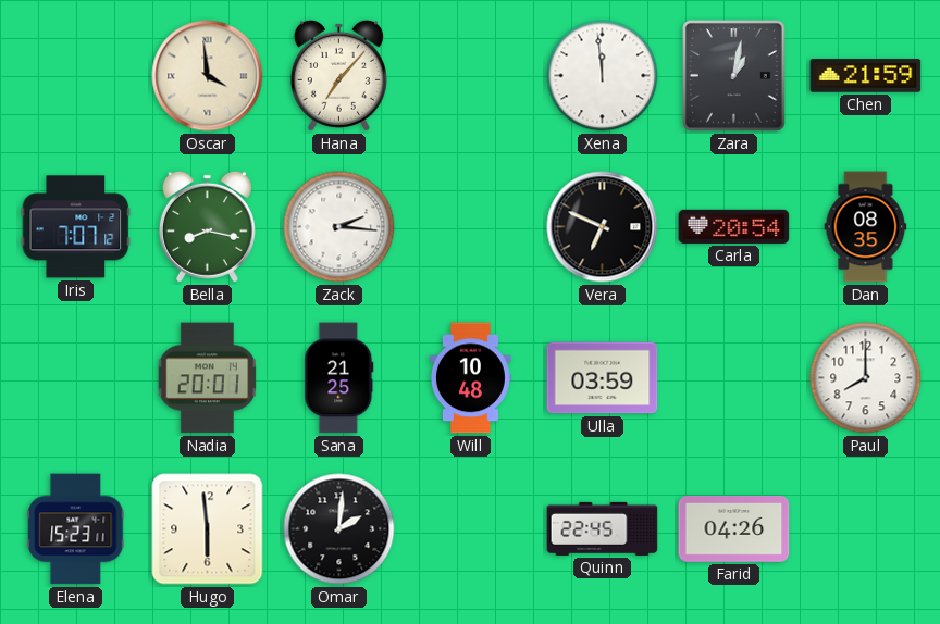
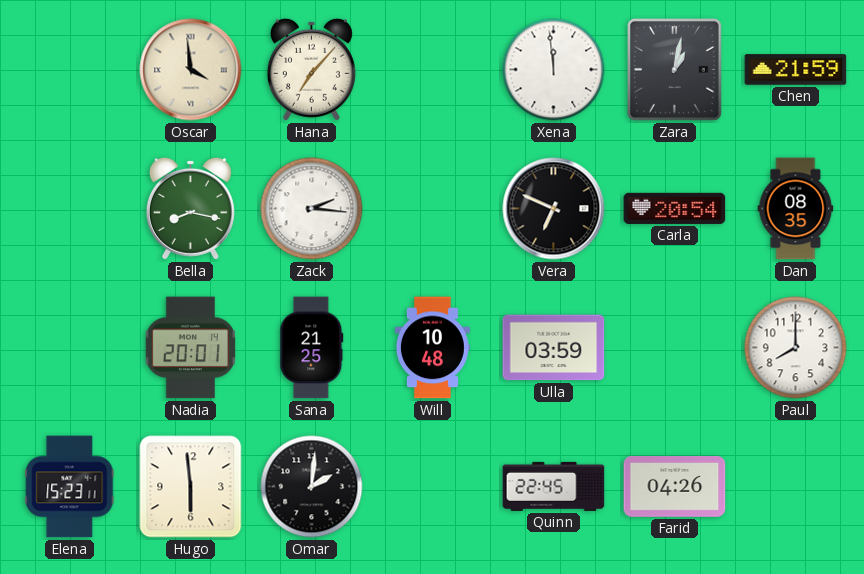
Iris: 7:07 -> none (76, 227)
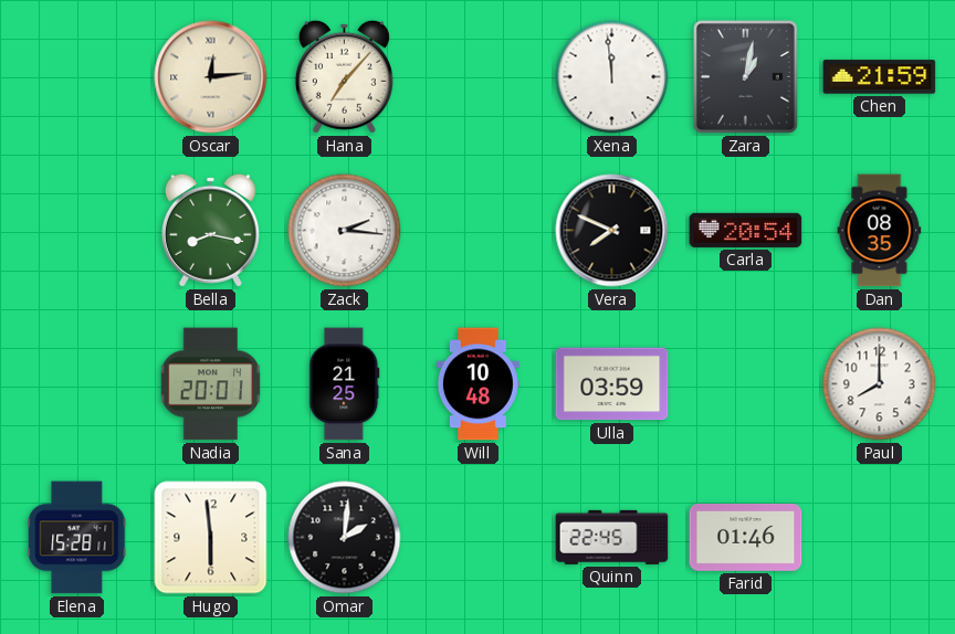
Oscar: 3:59 -> 12:14 (211, 77)
Vera: 6:49 -> 7:49 (612, 231)
Elena: 15:23 -> 15:28 (77, 538)
Farid: 04:26 -> 01:46 (746, 537)
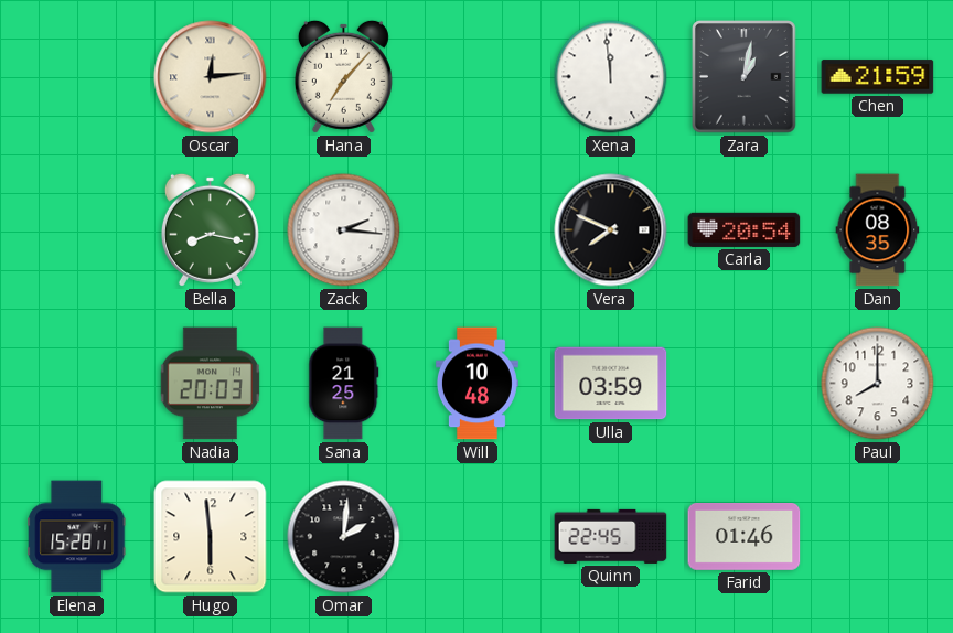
Nadia: 20:01 -> 20:03 (210, 384)
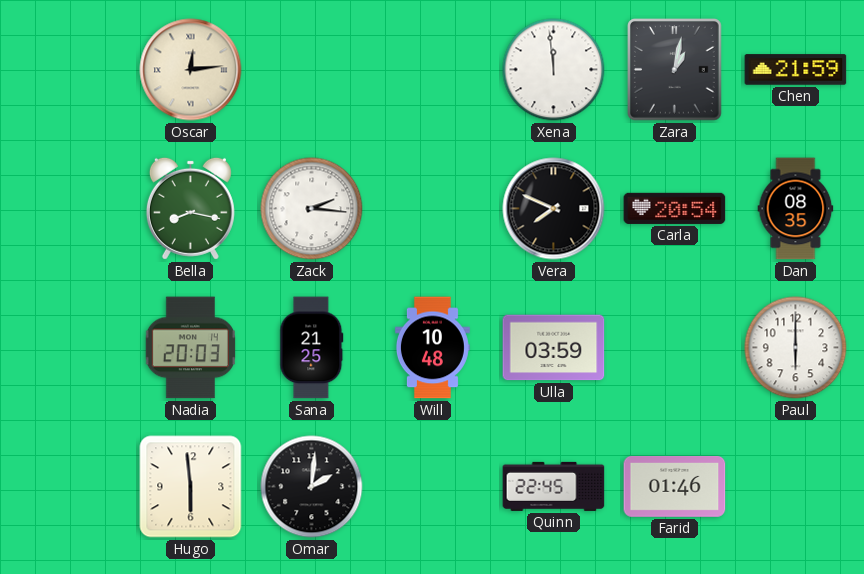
Hana: 7:07 -> none (343, 76)
Paul: 8:00 -> 6:00 (796, 348)
Elena: 15:28 -> none (77, 537)
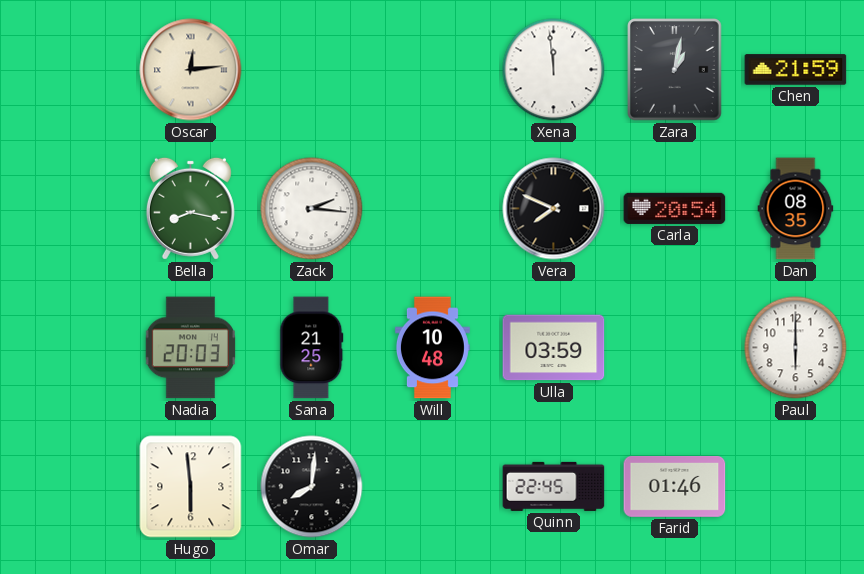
Omar: 2:01 -> 8:01 (312, 487)
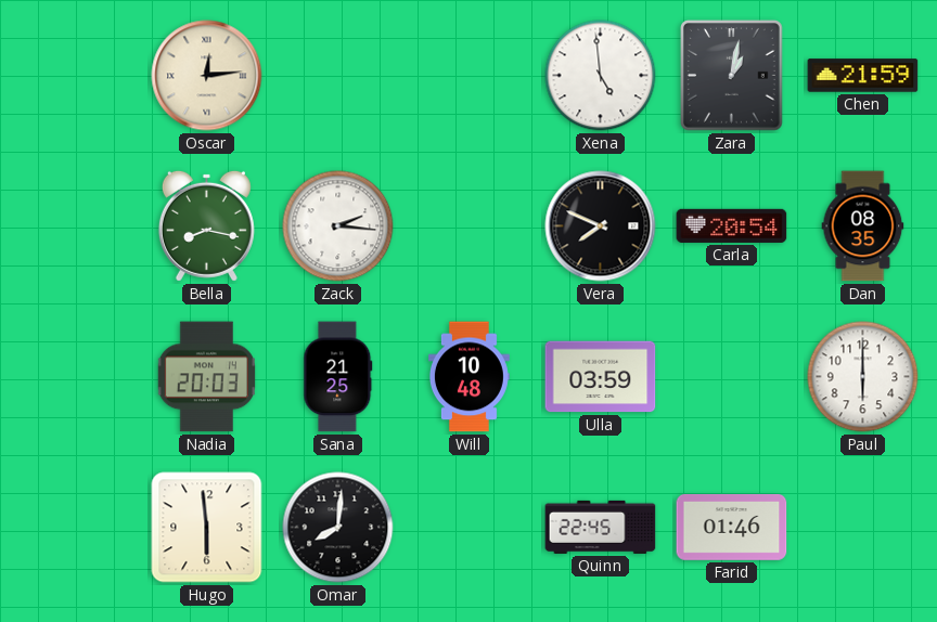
Xena: 11:59 -> 4:59 (601, 76)
